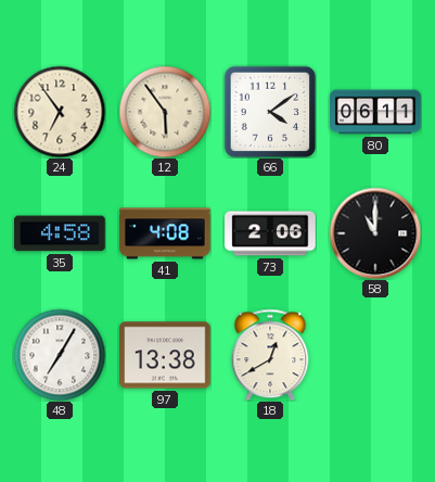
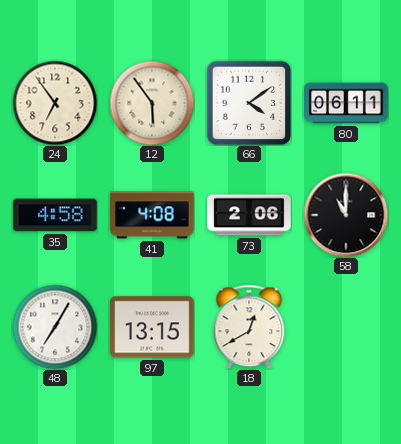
97: 13:38 -> 13:15 (152, 327)
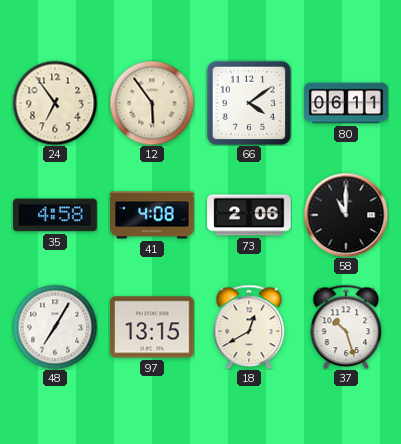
37: none -> 10:27 (346, 327)
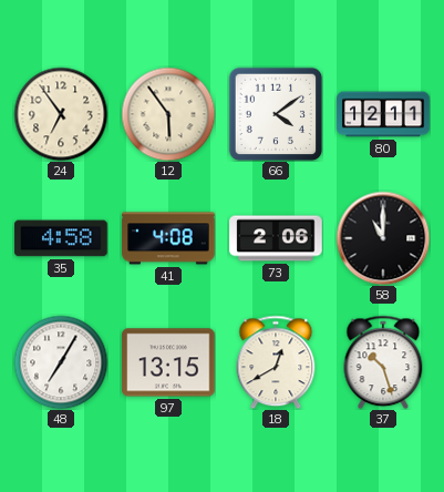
80: 06:11 -> 12:11 (383, 114)
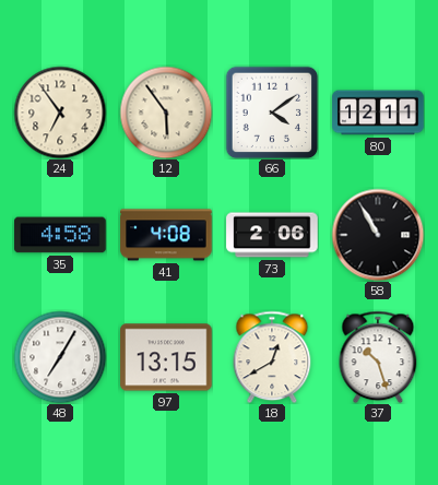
58: 11:00 -> 10:55 (378, 235)
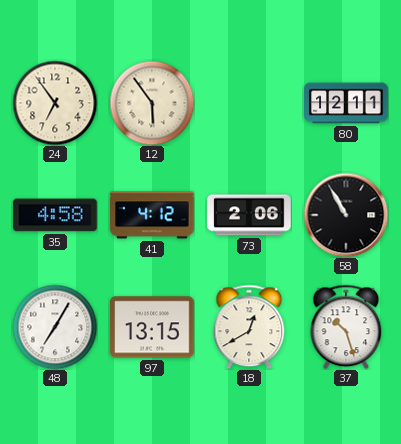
66: 4:09 -> none (272, 113)
41: 4:08 -> 4:12 (152, 215)
